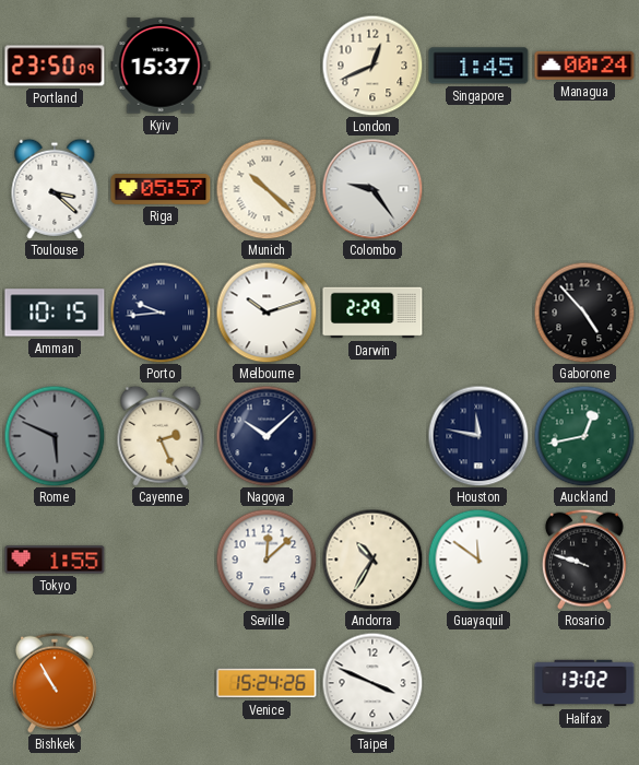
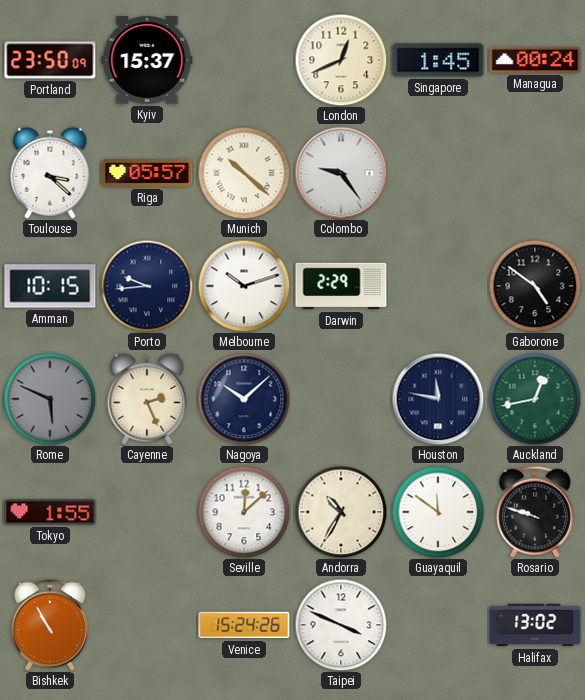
Gaborone: 4:53 -> 4:51 (535, 286)
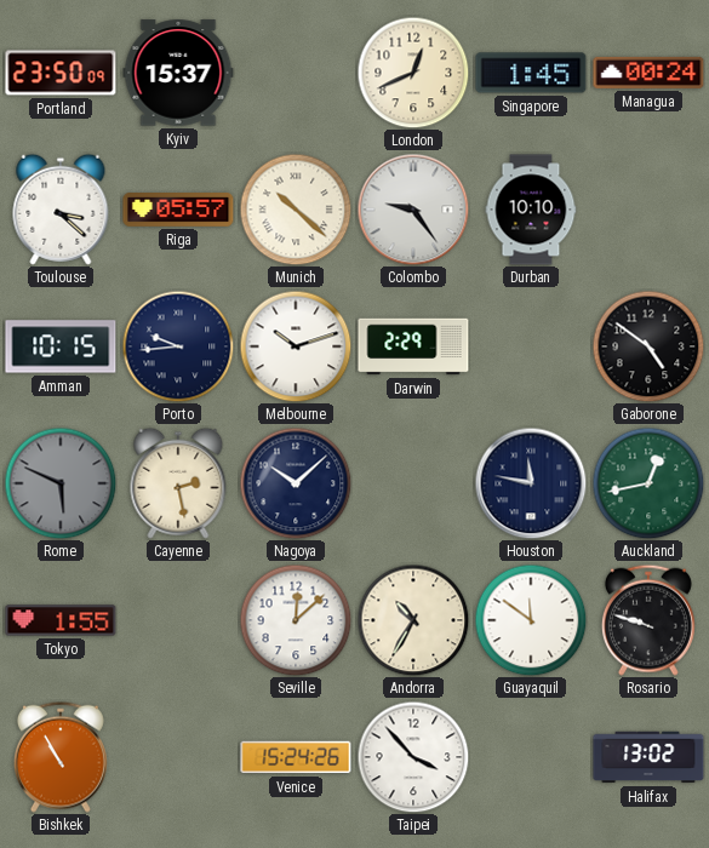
Durban: none -> 10:10 (531, 210)
Cayenne: 2:26 -> 2:28 (178, 483)
Taipei: 3:49 -> 3:53 (413, 757)
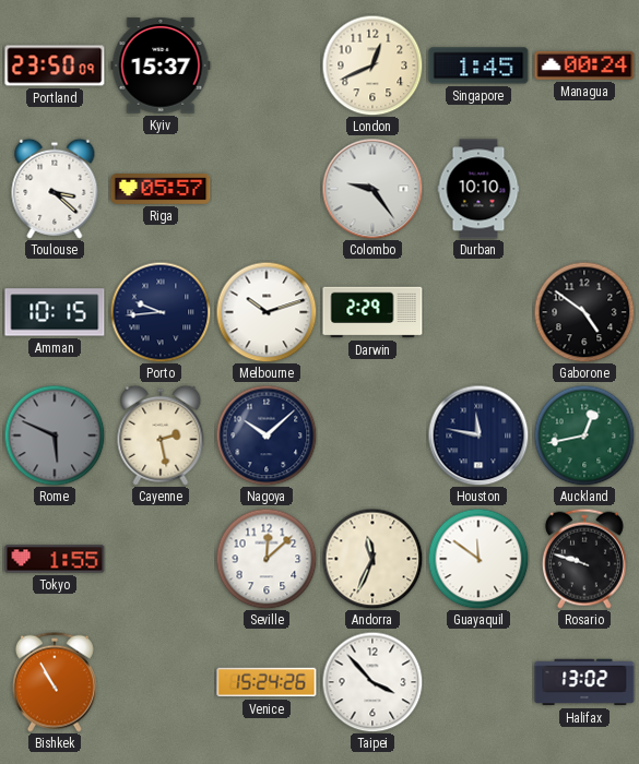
Munich: 10:22 -> none (296, 210)
Andorra: 10:35 -> 11:34 (372, 559)
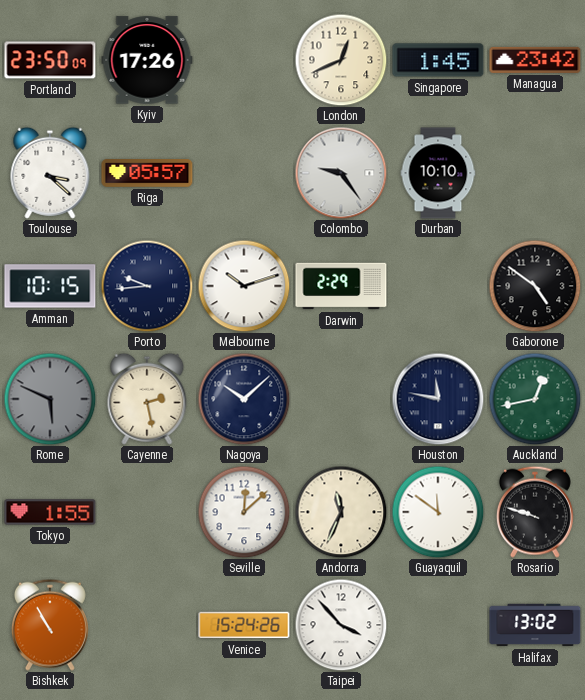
Kyiv: 15:37 -> 17:26 (147, 60)
Managua: 00:24 -> 23:42 (535, 60)
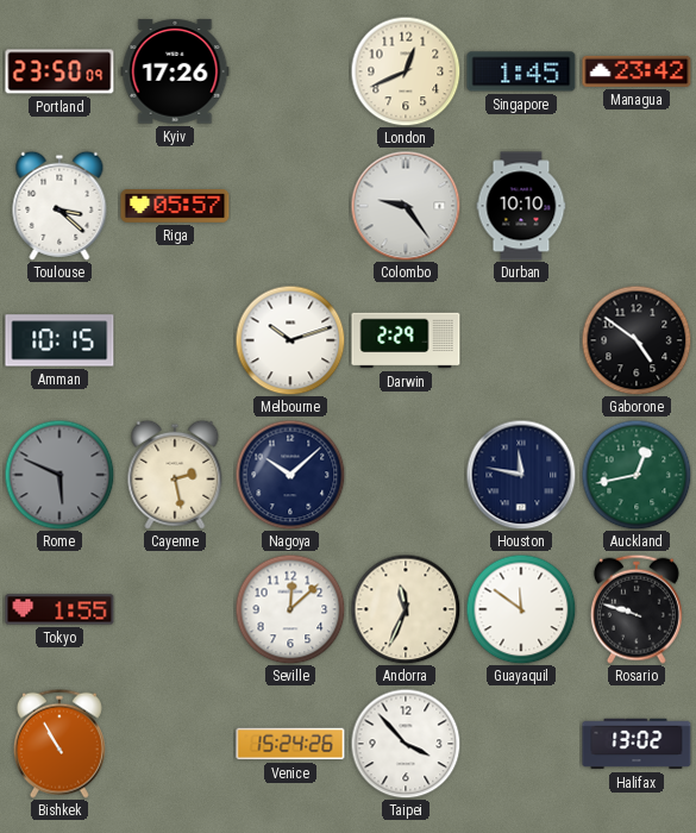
Porto: 9:44 -> none (147, 286)
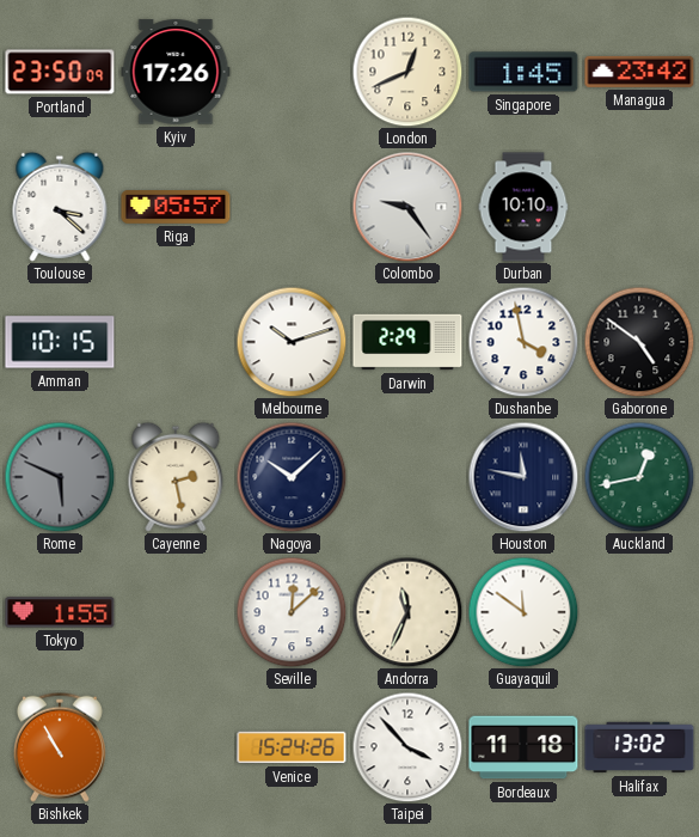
Dushanbe: none -> 3:58 (523, 342)
Rosario: 9:48 -> none (637, 609)
Bordeaux: none -> 11:18 (523, 747)
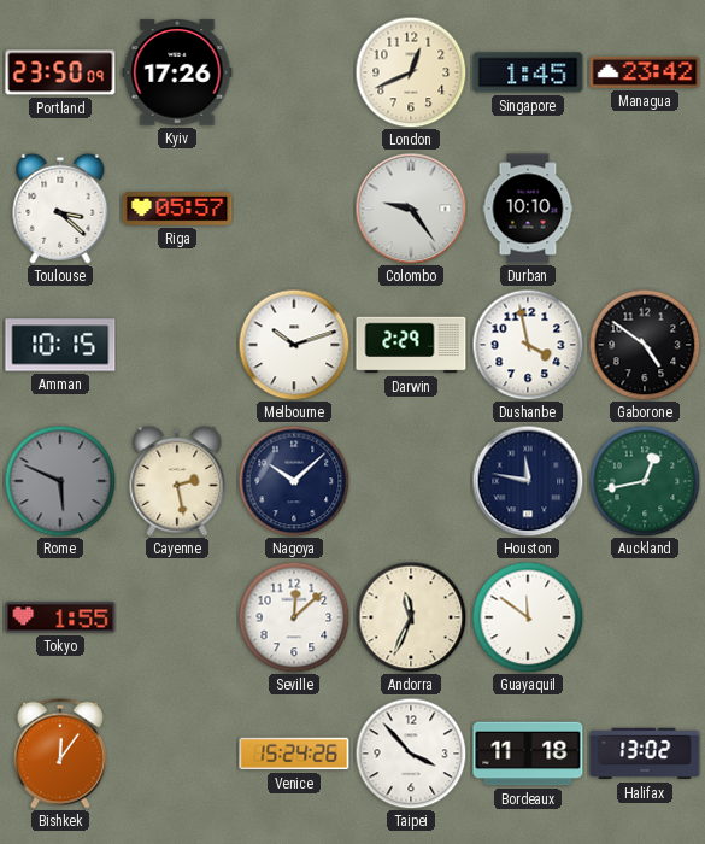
Bishkek: 10:55 -> 12:06 (60, 754)
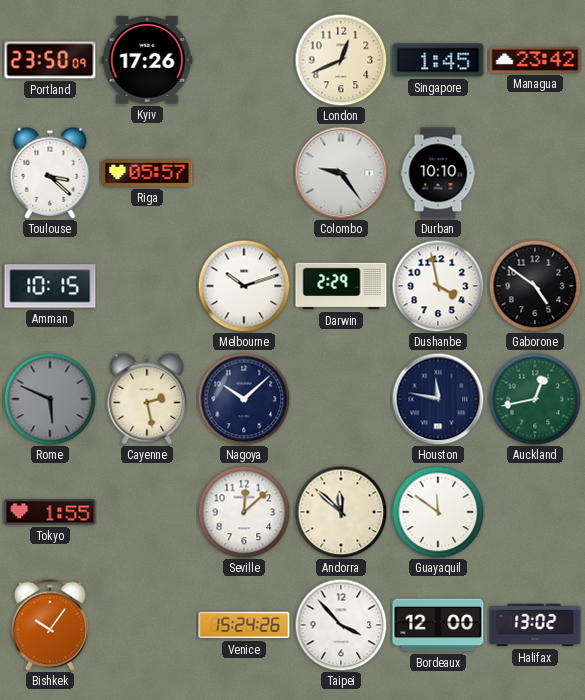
Andorra: 11:34 -> 11:52 (341, 512)
Bishkek: 12:06 -> 10:06 (50, 625)
Bordeaux: 11:18 -> 12:00 (438, 625)
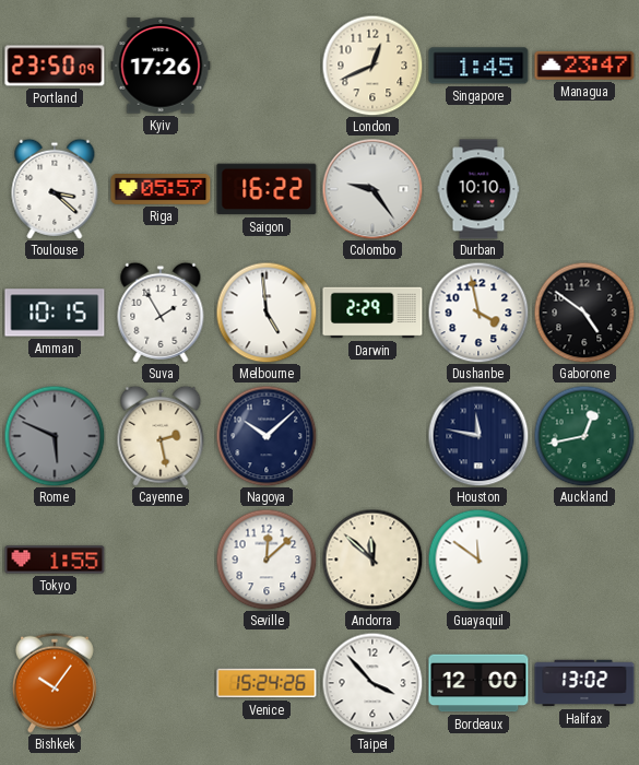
Managua: 23:42 -> 23:47 (584, 66)
Saigon: none -> 16:22 (267, 189)
Suva: none -> 1:55 (161, 313)
Melbourne: 10:12 -> 4:59 (267, 313)
